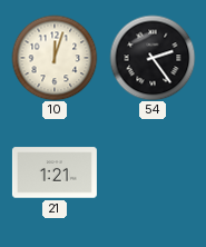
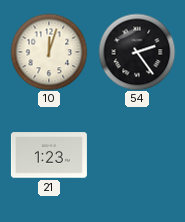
21: 1:21 -> 1:23 (49, 155)
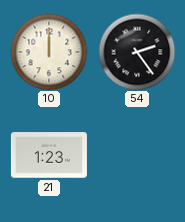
10: 12:03 -> 12:00 (49, 52)
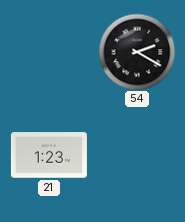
10: 12:00 -> none (49, 52)
54: 2:24 -> 2:20 (137, 52)
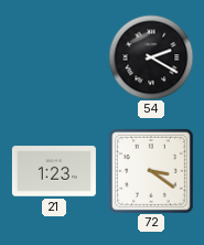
72: none -> 3:21 (151, 171)
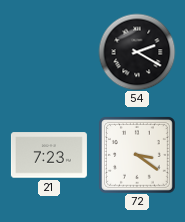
21: 1:23 -> 7:23 (49, 155)
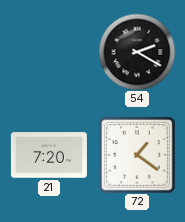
21: 7:23 -> 7:20 (49, 155)
72: 3:21 -> 1:21 (137, 155)
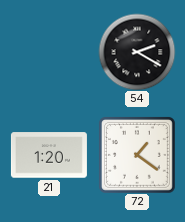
21: 7:20 -> 1:20 (49, 155)
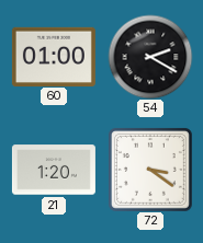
60: none -> 01:00 (54, 56)
72: 1:21 -> 3:21 (150, 170)
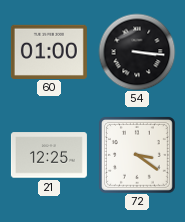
54: 2:20 -> 3:16 (137, 52)
21: 1:20 -> 12:25 (49, 155)
